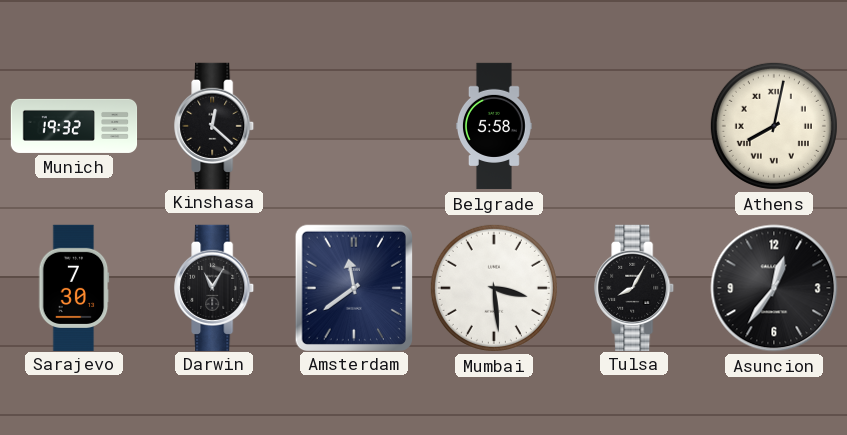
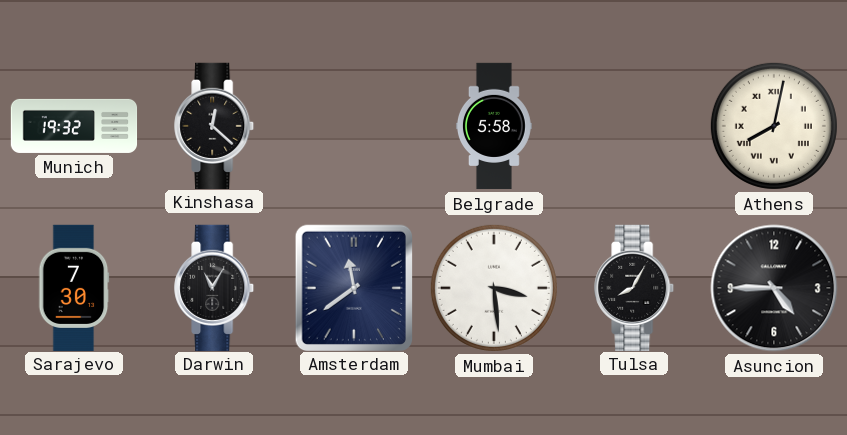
Asuncion: 12:36 -> 4:45 (774, 288)
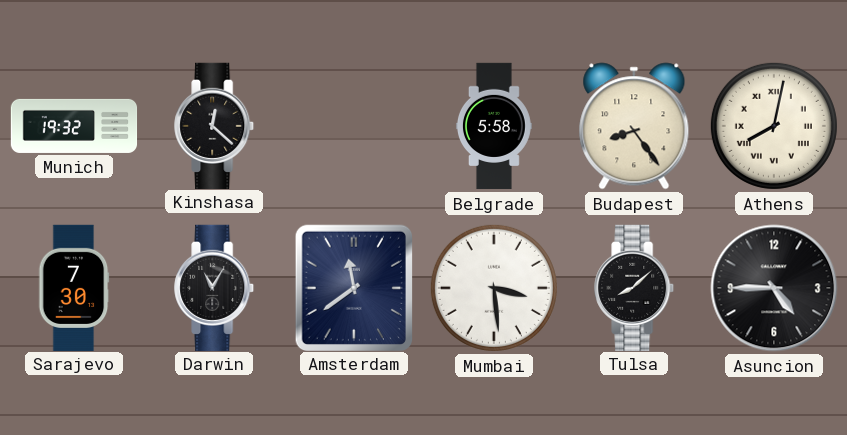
Budapest: none -> 8:24 (634, 126)
Tulsa: 8:05 -> 8:08 (635, 287)
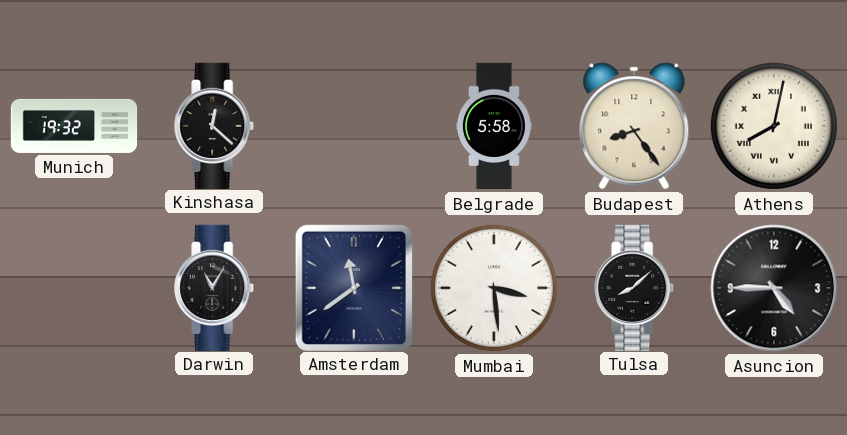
Sarajevo: 7:30 -> none (74, 287)
